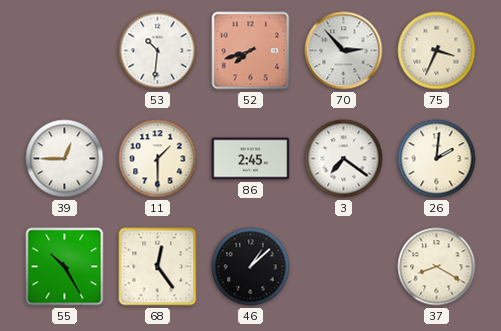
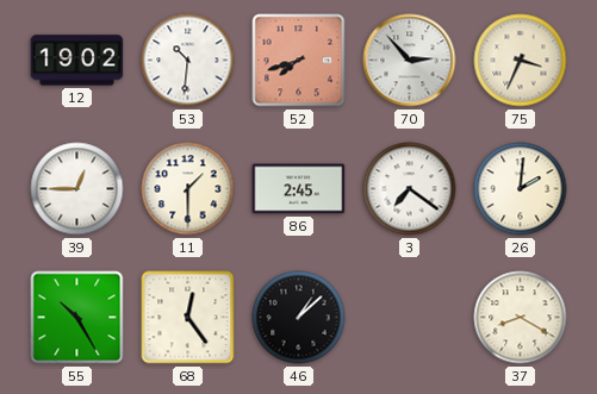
12: none -> 19:02 (77, 61)
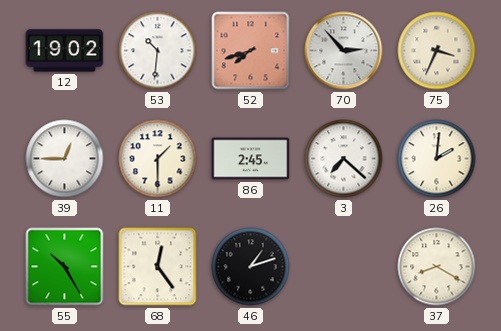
3: 7:21 -> 7:22 (344, 159)
46: 1:08 -> 1:12 (251, 267)
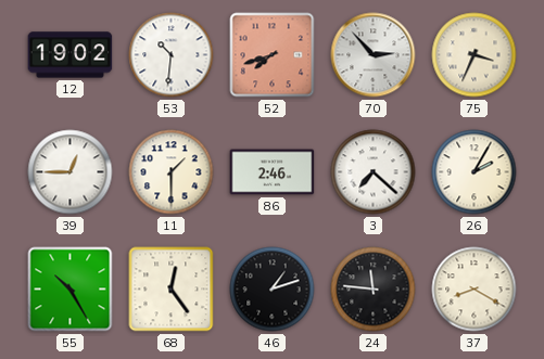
86: 2:45 -> 2:46 (273, 172)
26: 2:01 -> 2:05 (475, 172)
24: none -> 11:46 (374, 290)
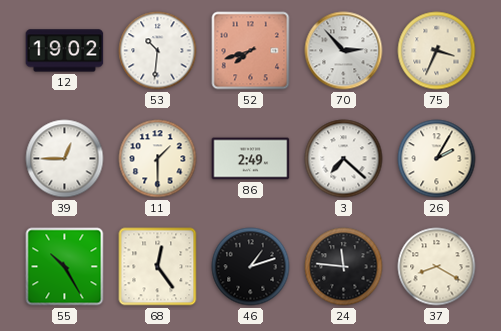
86: 2:46 -> 2:49 (251, 159)
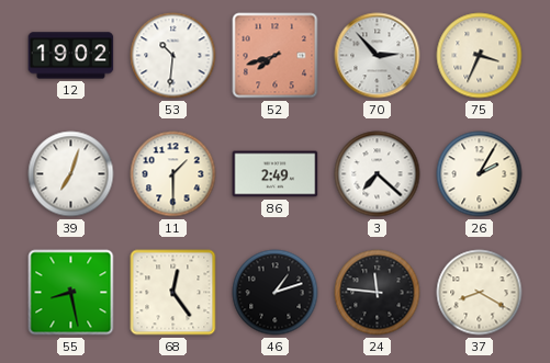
39: 12:45 -> 7:03 (71, 174)
55: 10:25 -> 8:28 (71, 293)
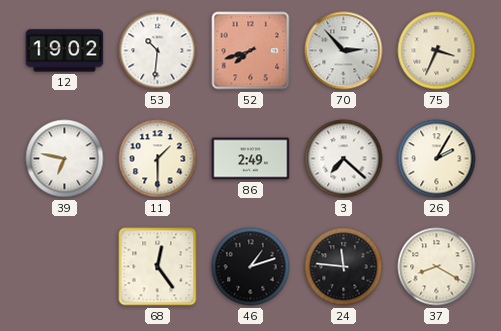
39: 7:03 -> 6:47 (65, 159)
55: 8:28 -> none (71, 293)
